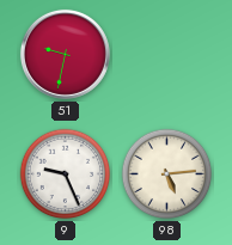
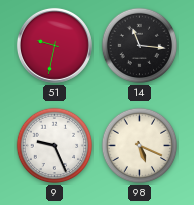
14: none -> 11:16 (140, 46)
98: 5:14 -> 5:19 (140, 146)
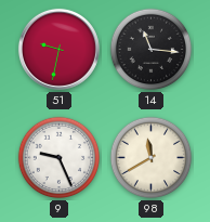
98: 5:19 -> 11:40 (152, 158)
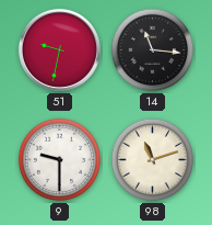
9: 9:26 -> 9:30 (60, 160)
98: 11:40 -> 11:12 (153, 160)
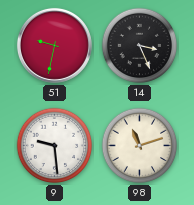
14: 11:16 -> 3:26 (140, 46)
9: 9:30 -> 9:29 (55, 146)
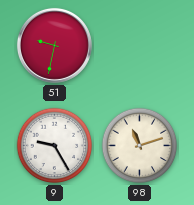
14: 3:26 -> none (140, 46)
9: 9:29 -> 9:25 (55, 146)
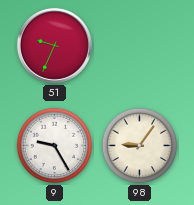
51: 9:32 -> 9:34 (54, 45)
98: 11:12 -> 9:06 (140, 146)
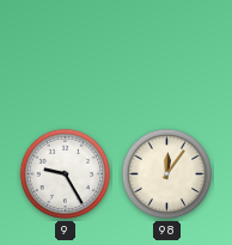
51: 9:34 -> none (54, 45)
98: 9:06 -> 12:06 (167, 174)
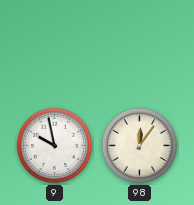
9: 9:25 -> 9:58 (55, 146)
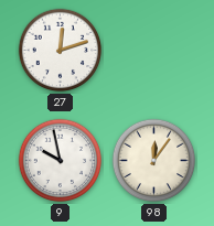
27: none -> 12:12 (61, 51)
